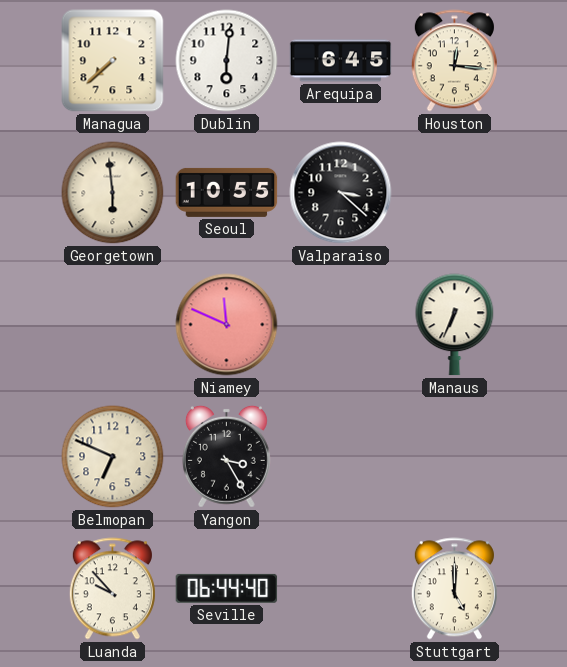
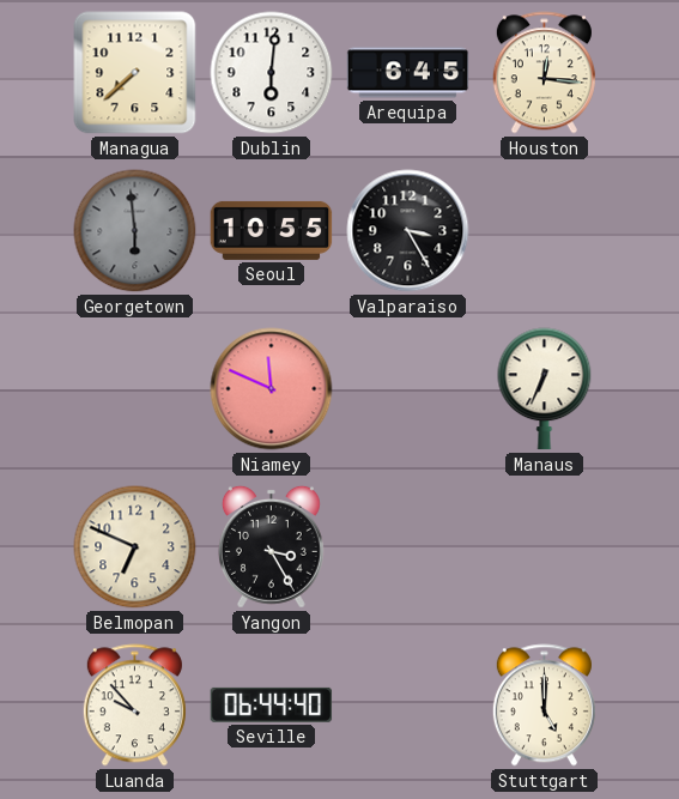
Georgetown dial: cream -> grey (135, 231)
Valparaiso: 3:22 -> 3:25 (408, 231)
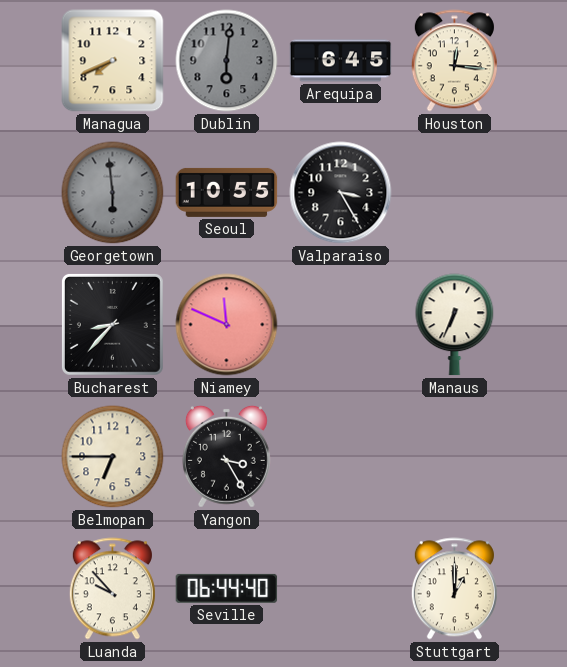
Managua: 7:38 -> 7:41 (113, 61)
Dublin dial: white -> grey (227, 61)
Bucharest: none -> 8:37 (112, 324)
Belmopan: 6:49 -> 6:45 (113, 457)
Stuttgart: 5:00 -> 1:00 (454, 589)
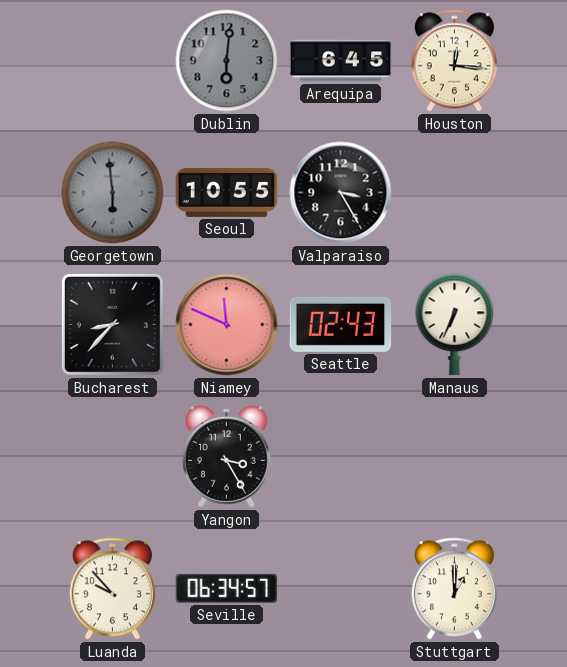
Managua: 7:41 -> none (113, 61)
Seattle: none -> 02:43 (341, 324)
Belmopan: 6:45 -> none (113, 457)
Seville: 06:44 -> 06:34 (227, 588)
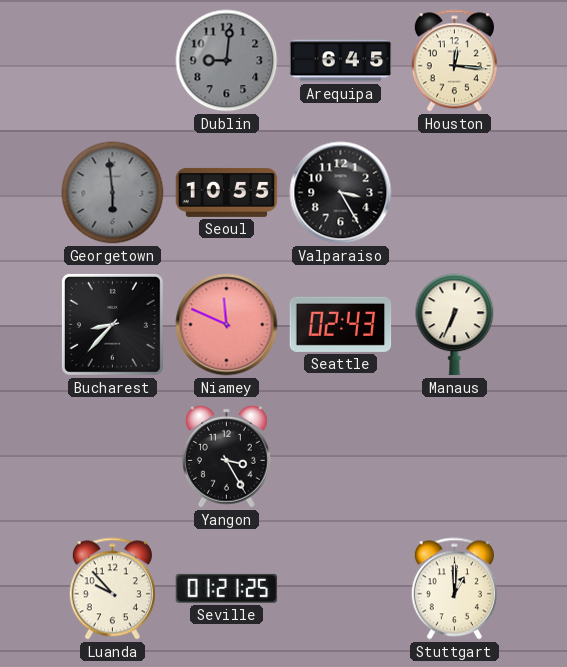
Dublin: 6:01 -> 9:01 (227, 61)
Seville: 06:34 -> 01:21 (227, 588)
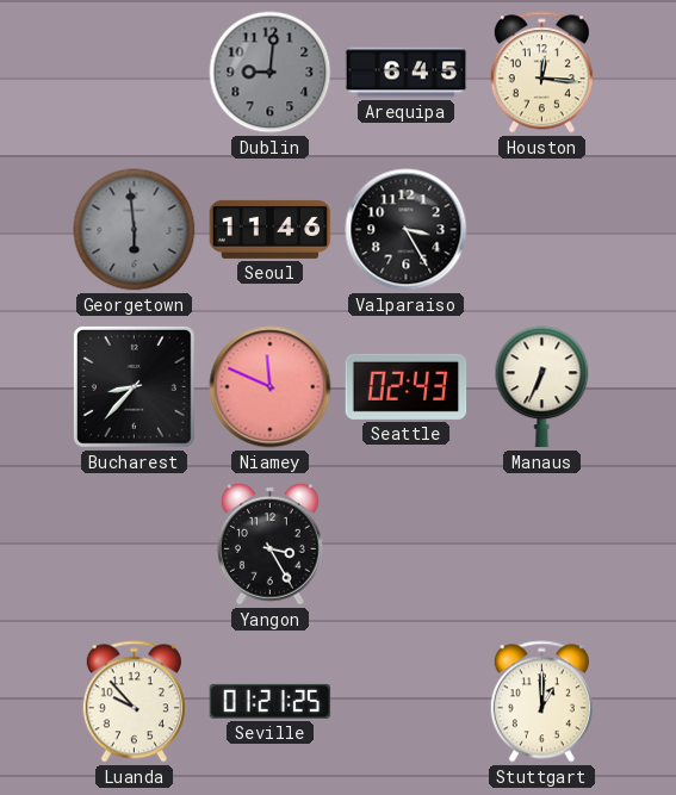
Seoul: 10:55 -> 11:46 (271, 229)
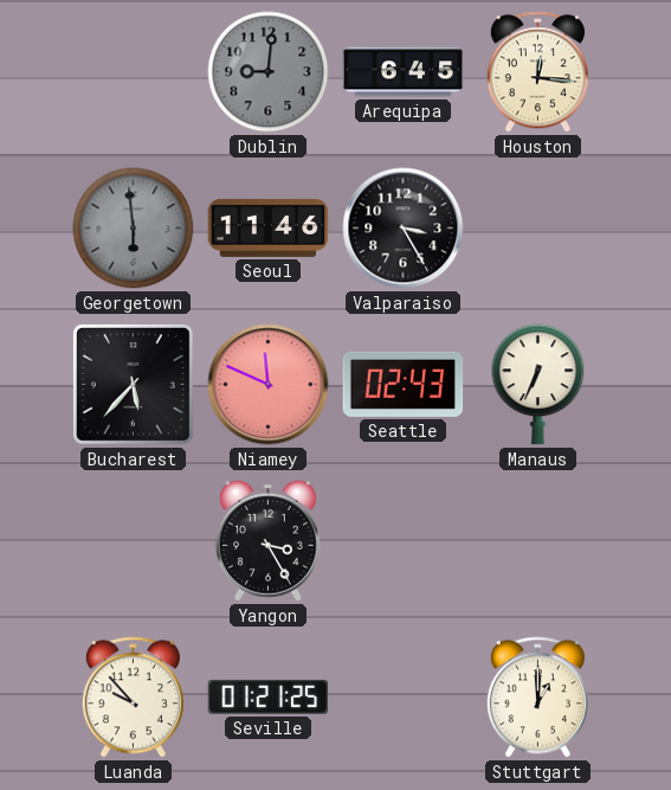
Bucharest: 8:37 -> 5:37 (133, 384)
